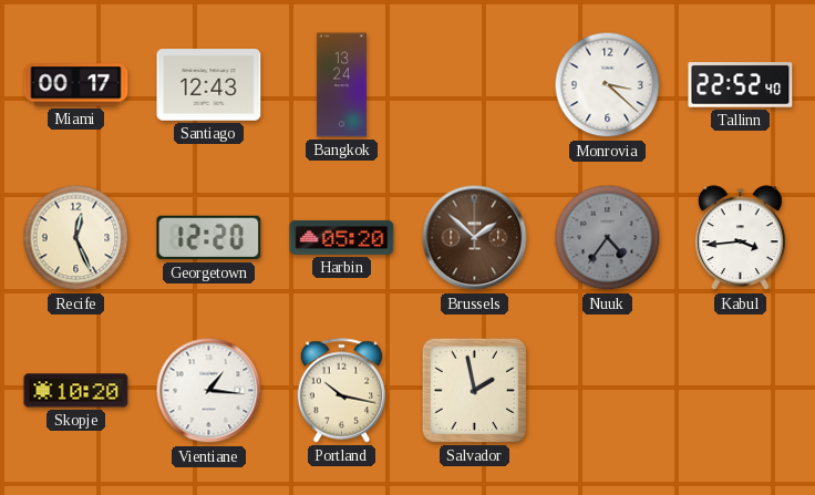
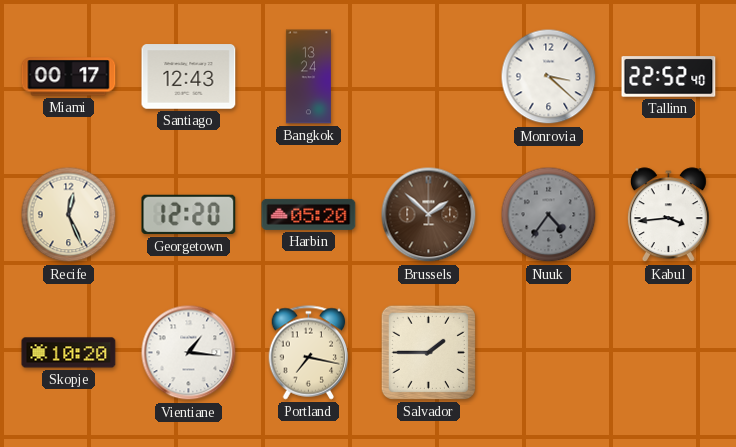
Portland: 10:17 -> 7:17 (309, 353)
Salvador: 1:58 -> 1:45 (428, 352)
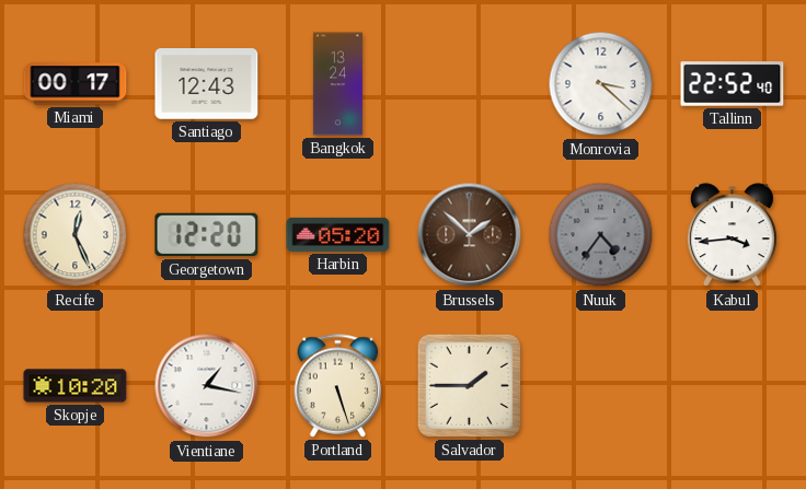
Vientiane: 1:16 -> 1:17 (207, 386)
Portland: 7:17 -> 5:27 (338, 386)
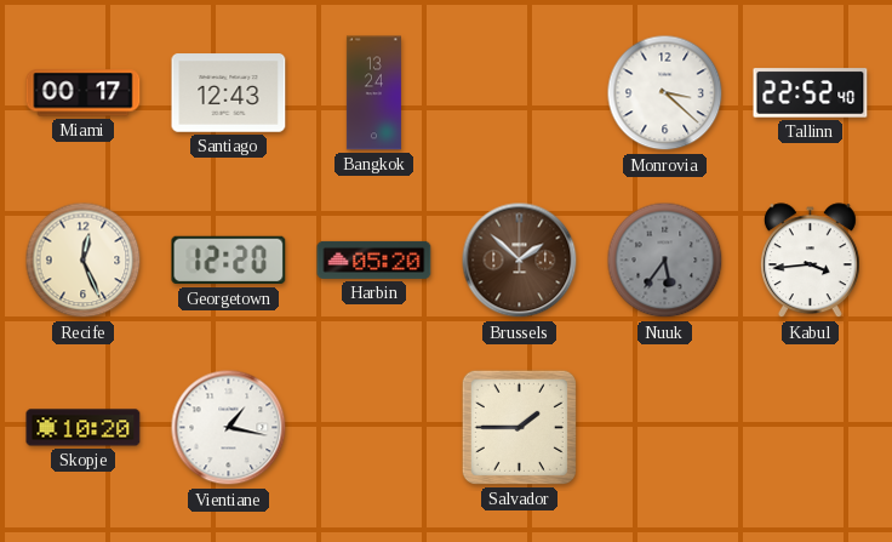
Nuuk: 4:36 -> 5:36 (665, 261)
Portland: 5:27 -> none (338, 386)
